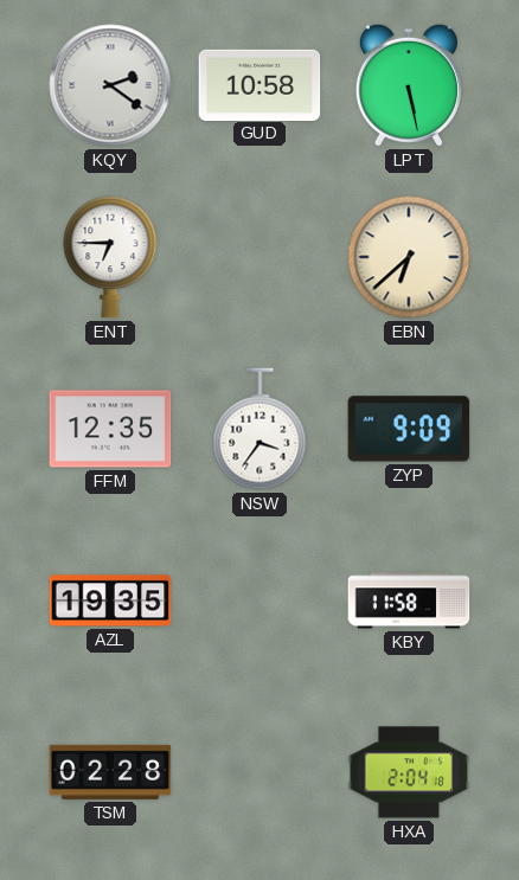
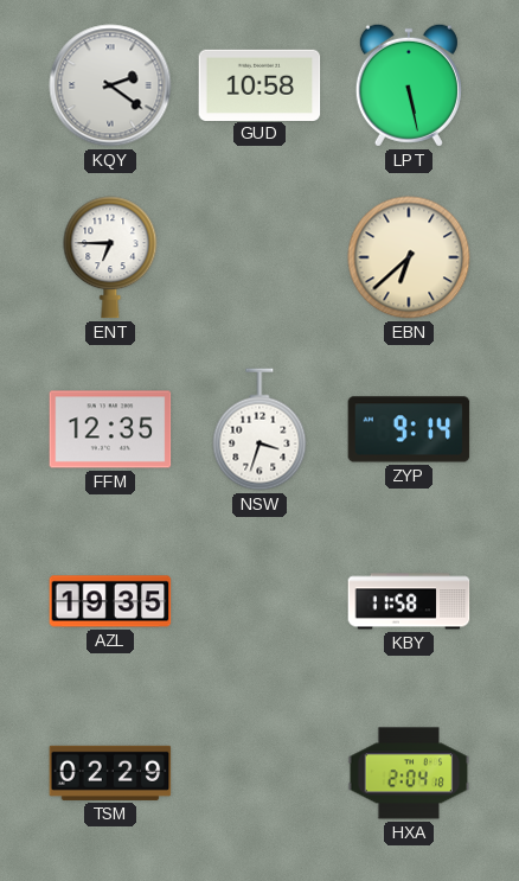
NSW: 3:36 -> 3:33 (259, 429)
ZYP: 9:09 -> 9:14 (409, 429)
TSM: 02:28 -> 02:29 (110, 773)
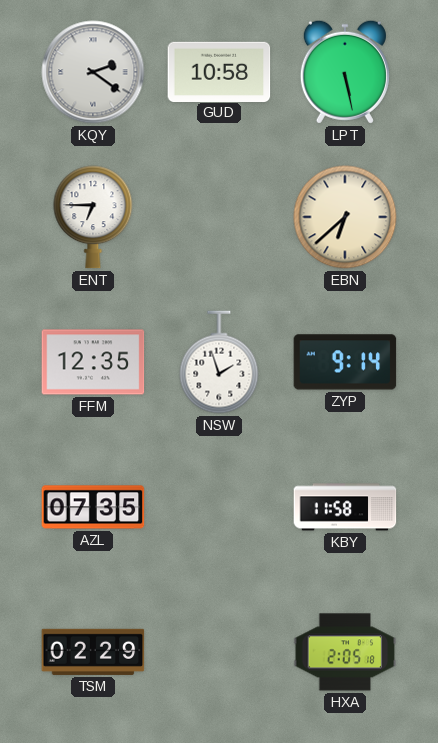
NSW: 3:33 -> 1:57 (219, 362)
AZL: 19:35 -> 07:35 (93, 507)
HXA: 2:04 -> 2:05 (345, 652)
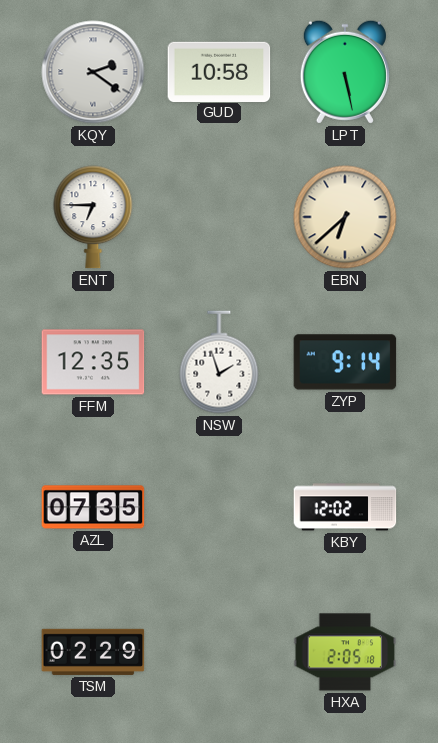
KBY: 11:58 -> 12:02 (345, 507)
